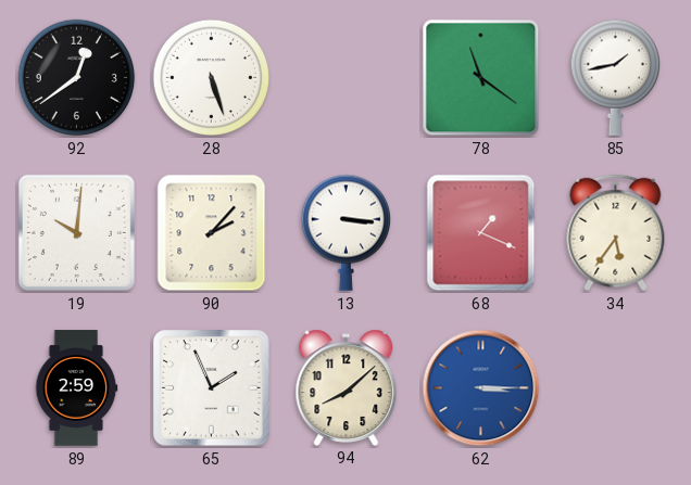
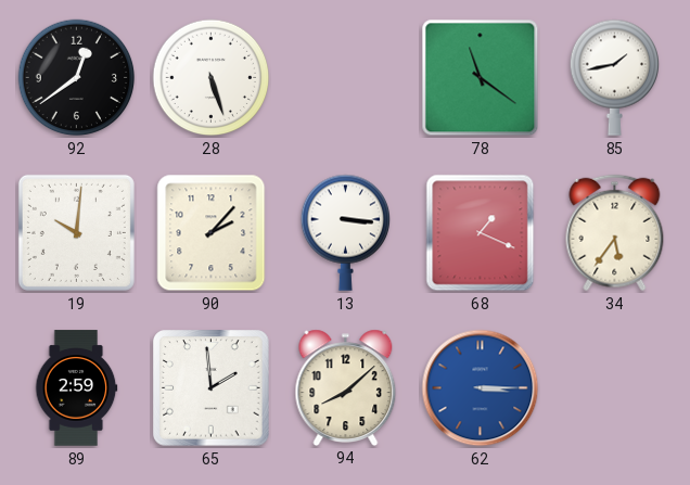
65: 1:56 -> 1:59 (212, 388)
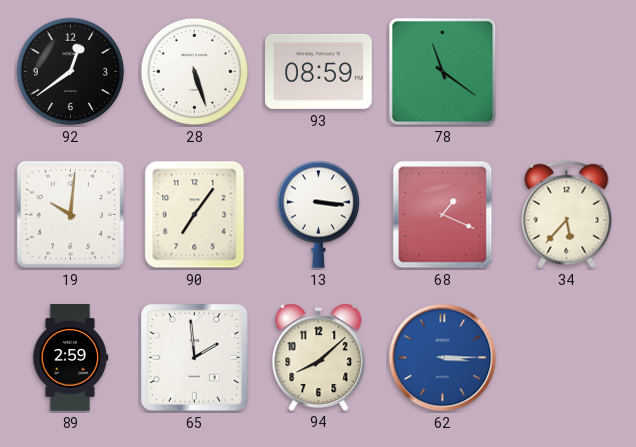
93: none -> 08:59 (319, 71)
85: 1:43 -> none (614, 77)
90: 2:07 -> 7:06 (195, 215)
34: 5:36 -> 5:37 (567, 215)
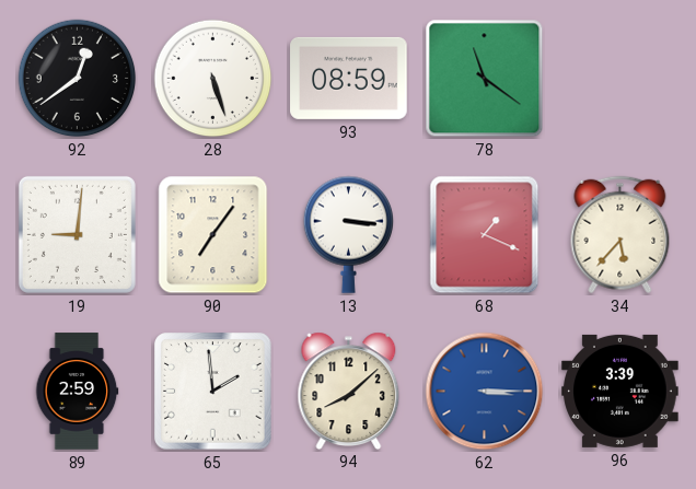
19: 10:01 -> 9:01 (77, 234)
96: none -> 3:39 (620, 391)
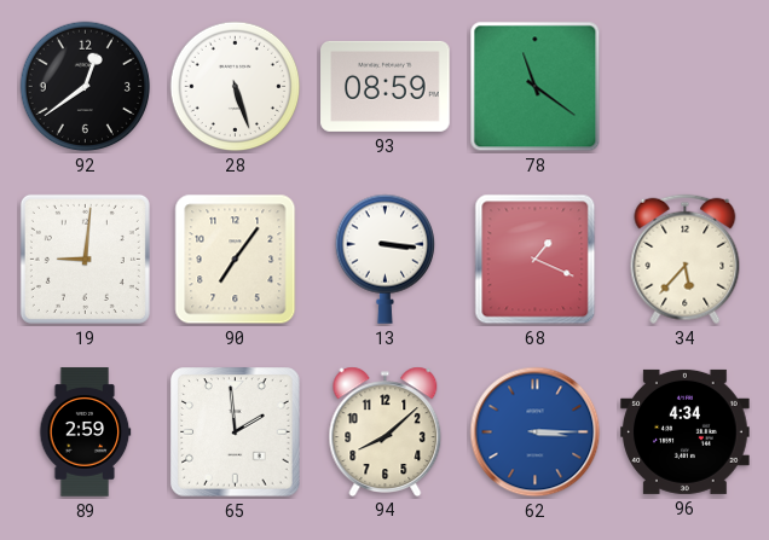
96: 3:39 -> 4:34 (686, 431)
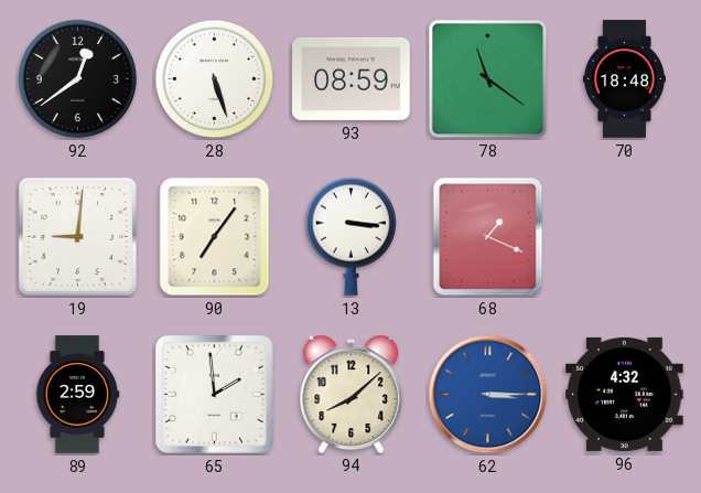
70: none -> 18:48 (624, 79)
34: 5:37 -> none (686, 260)
96: 4:34 -> 4:32 (625, 394)
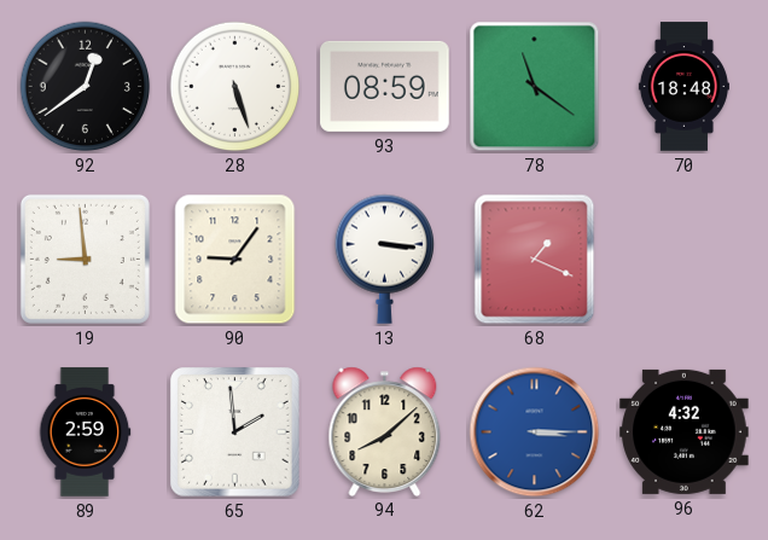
19: 9:01 -> 8:59 (85, 259)
90: 7:06 -> 9:06 (235, 260)
